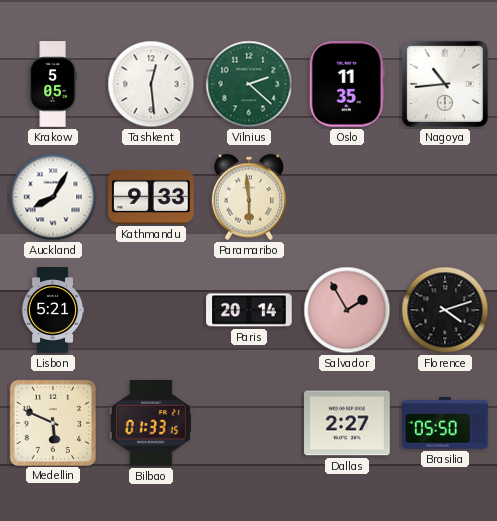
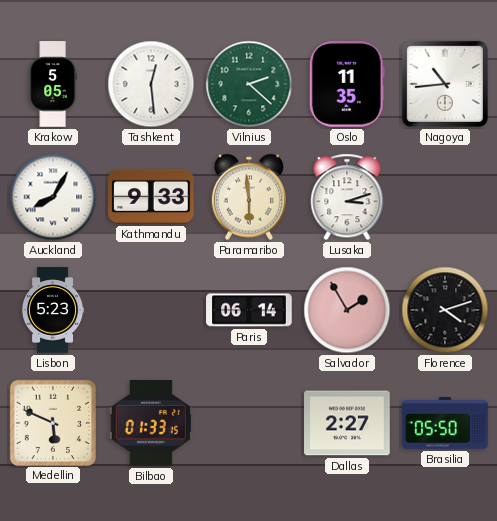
Lusaka: none -> 3:12 (347, 197)
Lisbon: 5:21 -> 5:23 (53, 310)
Paris: 20:14 -> 06:14 (249, 310)
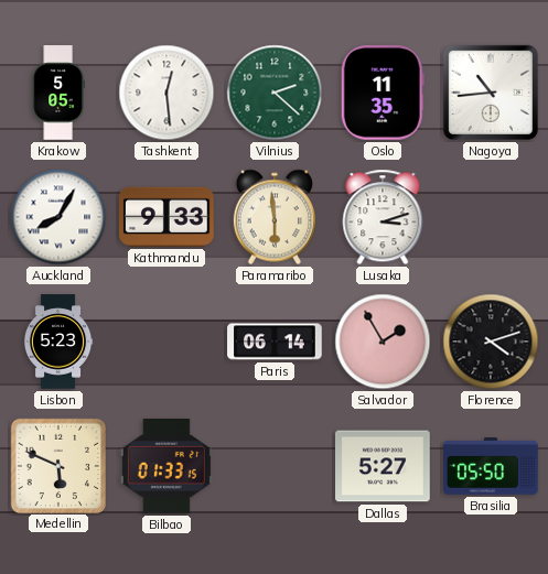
Dallas: 2:27 -> 5:27 (383, 466)
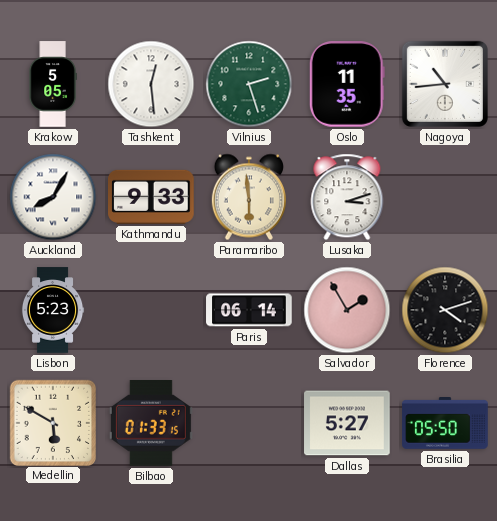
Vilnius: 2:22 -> 2:27 (249, 84)
Medellin: 5:49 -> 5:50 (52, 422)
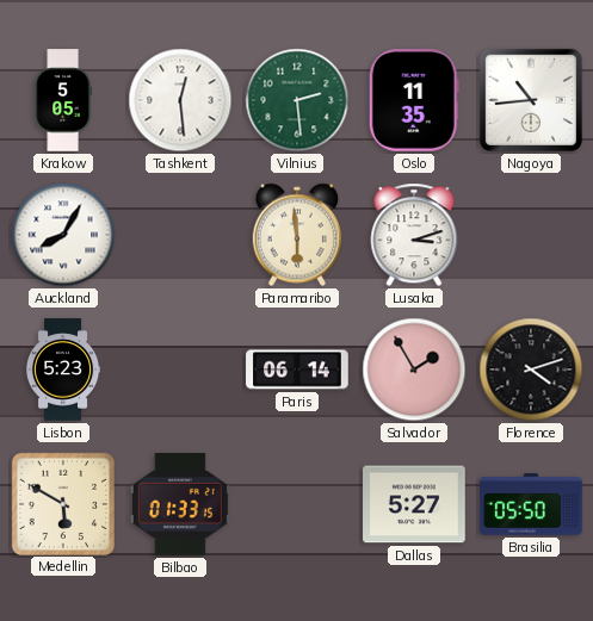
Vilnius: 2:27 -> 2:29 (297, 100)
Kathmandu: 9:33 -> none (151, 197)
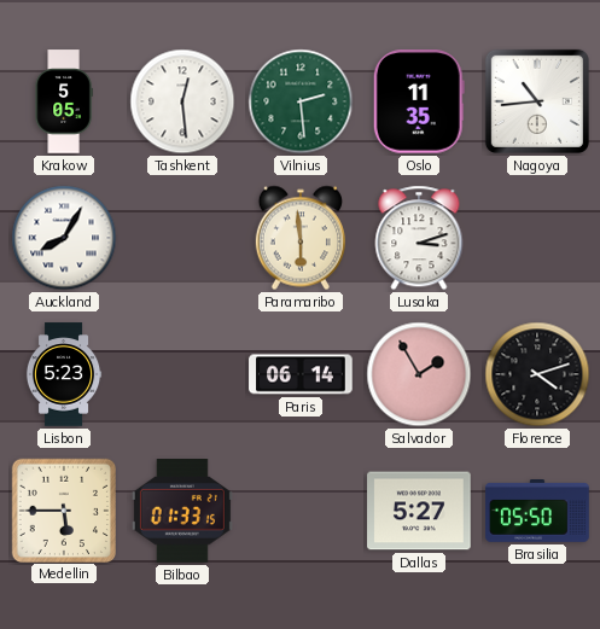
Medellin: 5:50 -> 5:45 (63, 509)
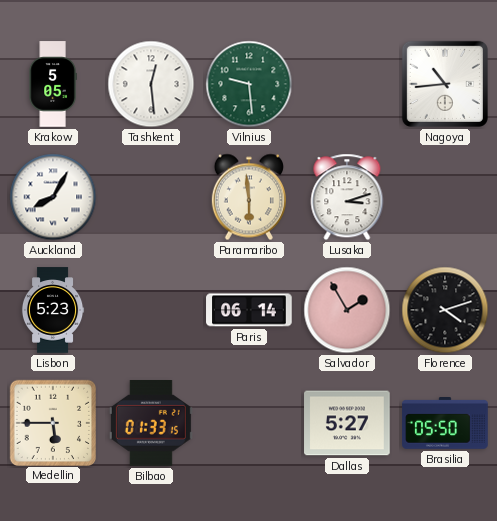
Vilnius: 2:29 -> 9:29 (249, 84)
Oslo: 11:35 -> none (419, 101)
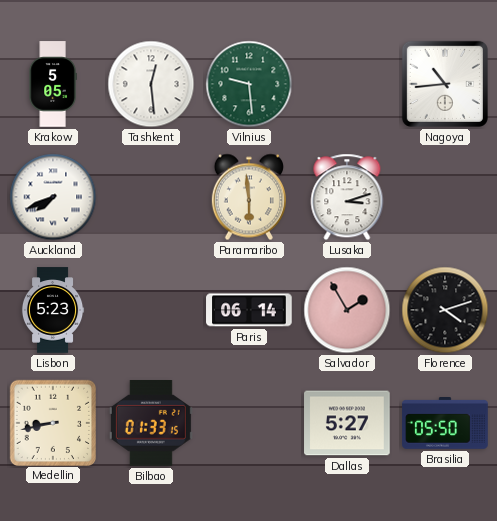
Auckland: 8:05 -> 7:41 (53, 197)
Medellin: 5:45 -> 8:43 (52, 422)
